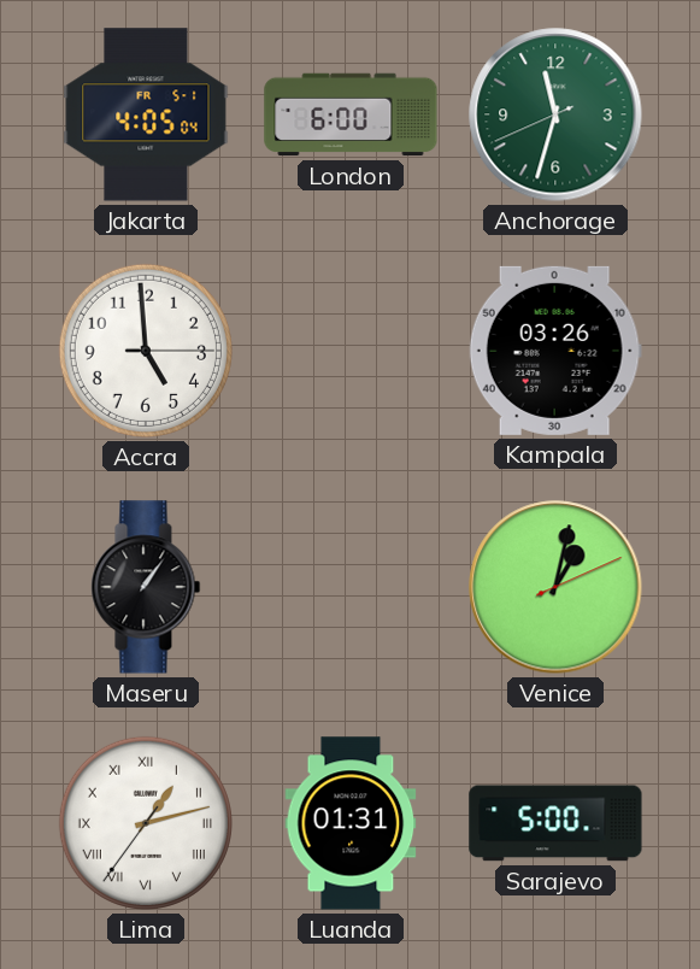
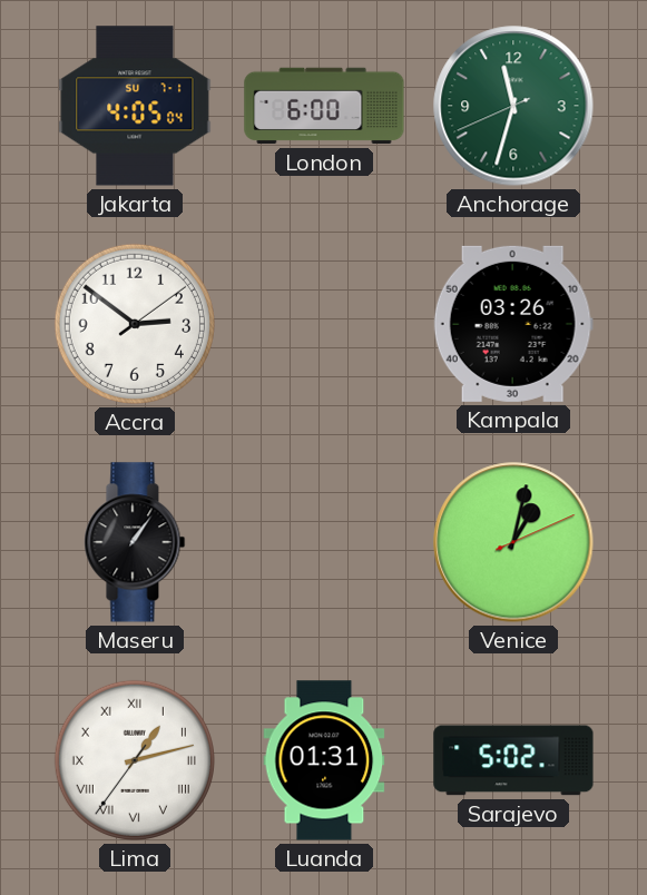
Jakarta date: FR 5-1 -> SU 7-1 (135, 106)
Accra: 4:59 -> 2:51 (135, 324)
Sarajevo: 5:00 -> 5:02 (513, 760)
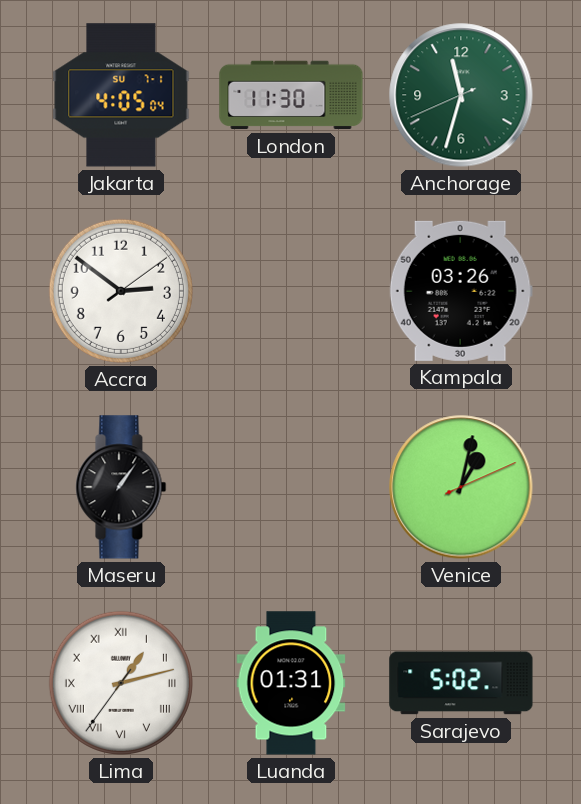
London: 6:00 -> 11:30 (291, 95)
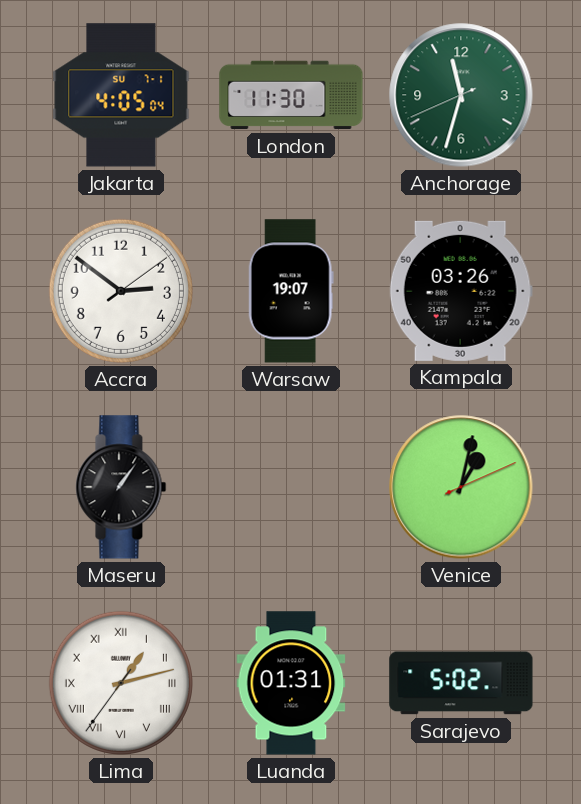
Warsaw: none -> 19:07 (291, 291)
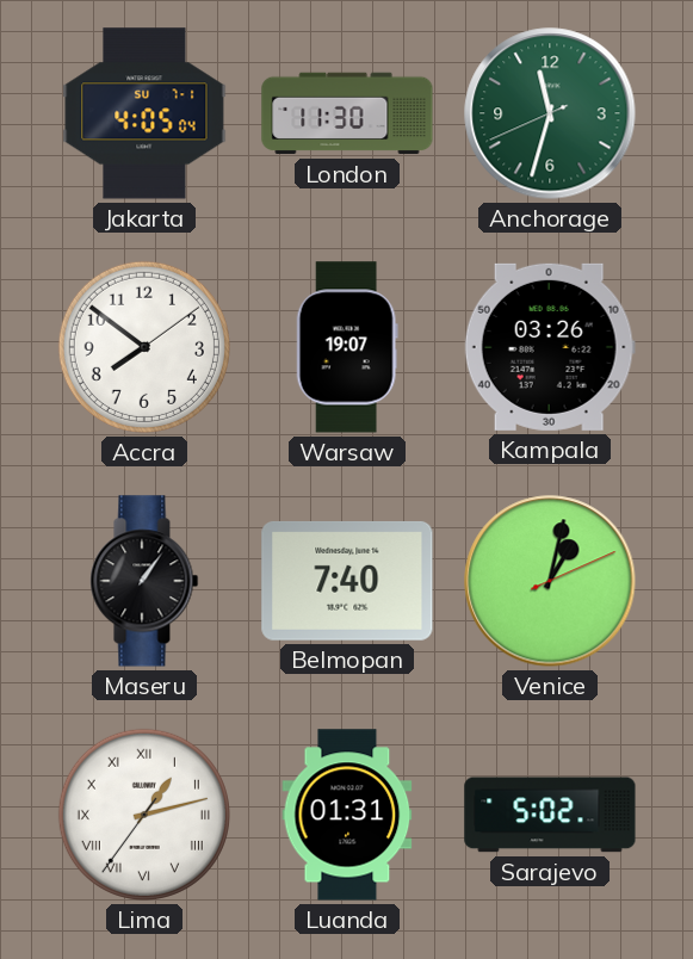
Accra: 2:51 -> 7:51 (144, 347)
Belmopan: none -> 7:40 (347, 581)
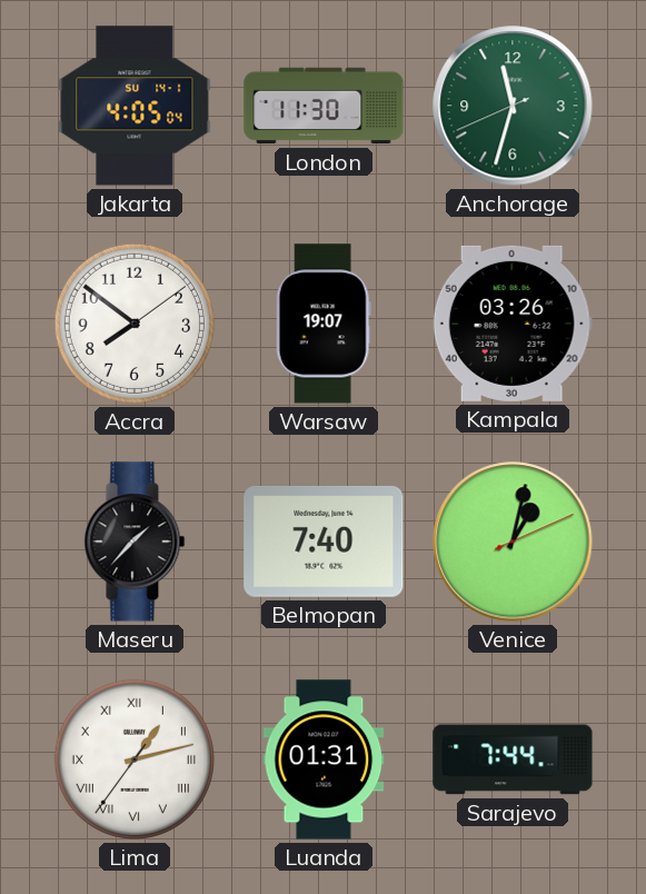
Jakarta date: SU 7-1 -> SU 14-1 (135, 106)
Maseru: 1:06 -> 1:37 (135, 542)
Sarajevo: 5:02 -> 7:44 (513, 759)
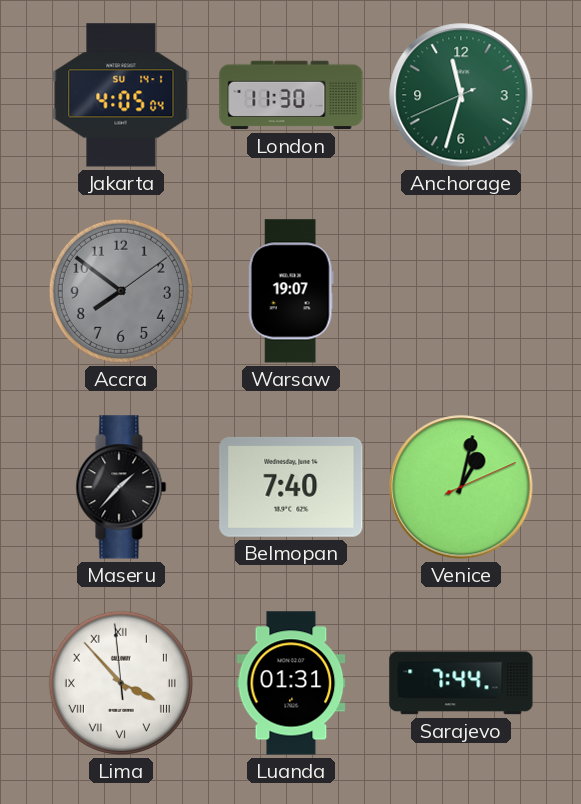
Accra dial: white -> grey (121, 291)
Kampala: 03:26 -> none (513, 324)
Lima: 1:12 -> 3:52 (121, 683)
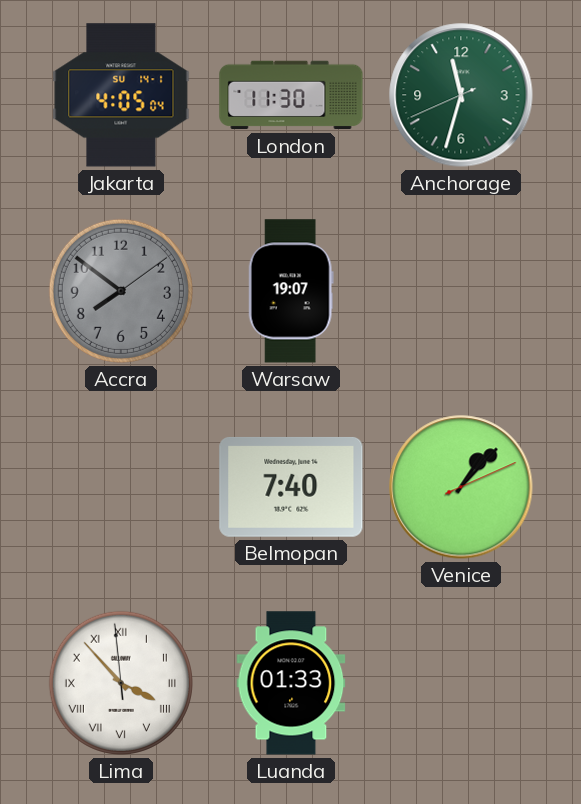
Maseru: 1:37 -> none (121, 487)
Venice: 1:02 -> 1:07 (461, 487)
Luanda: 01:31 -> 01:33 (291, 683)
Sarajevo: 7:44 -> none (461, 683)
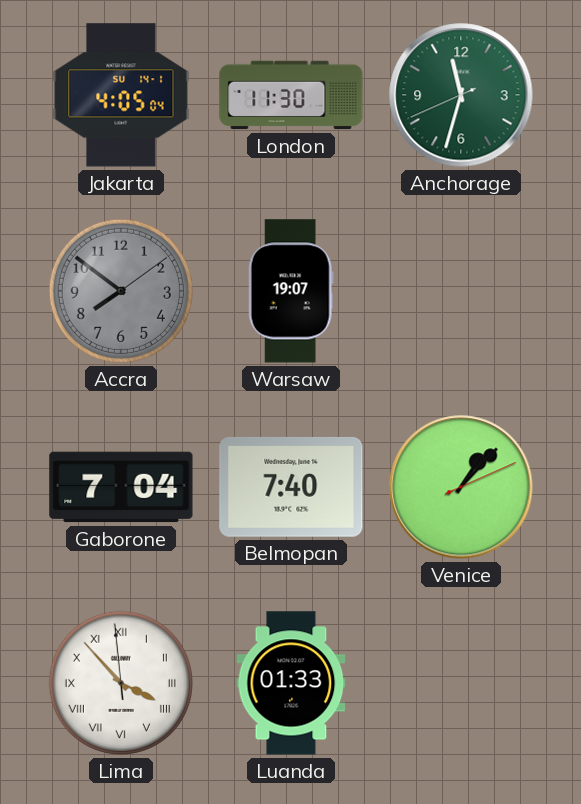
Gaborone: none -> 7:04 (121, 487)
